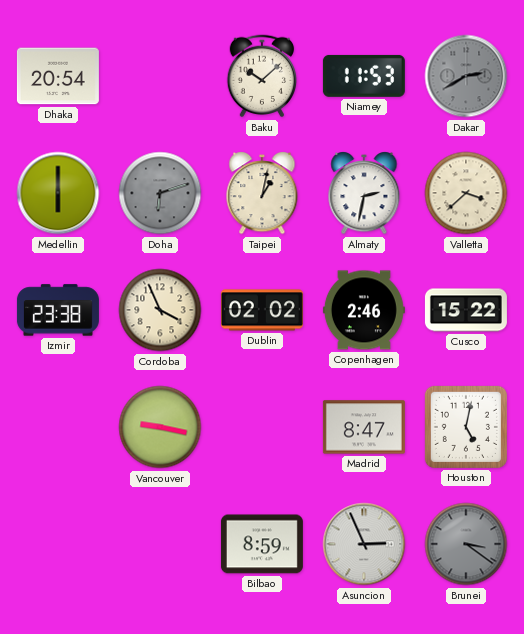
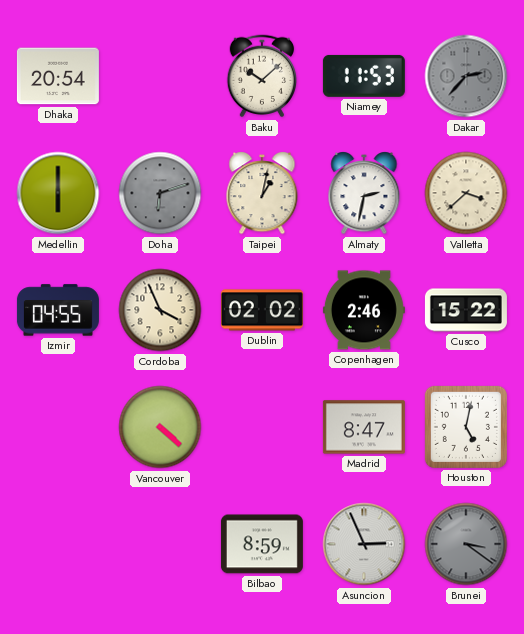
Dakar: 2:40 -> 2:37 (466, 76)
Izmir: 23:38 -> 04:55 (58, 310)
Vancouver: 9:17 -> 4:22 (160, 427)
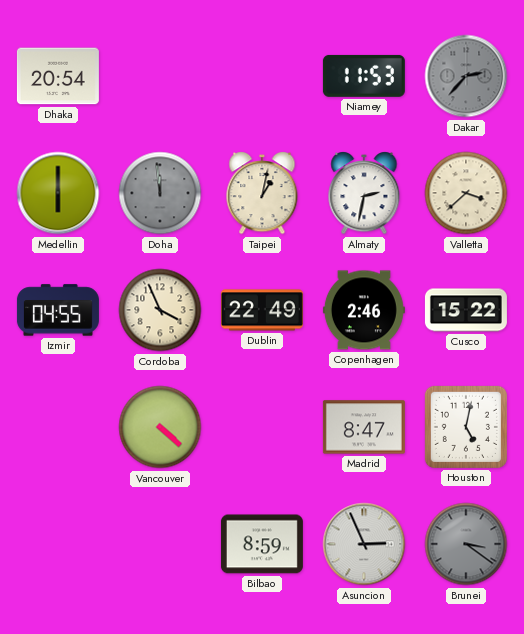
Baku: 10:08 -> none (262, 76)
Doha: 6:12 -> 11:59 (160, 193)
Dublin: 02:02 -> 22:49 (262, 310)
